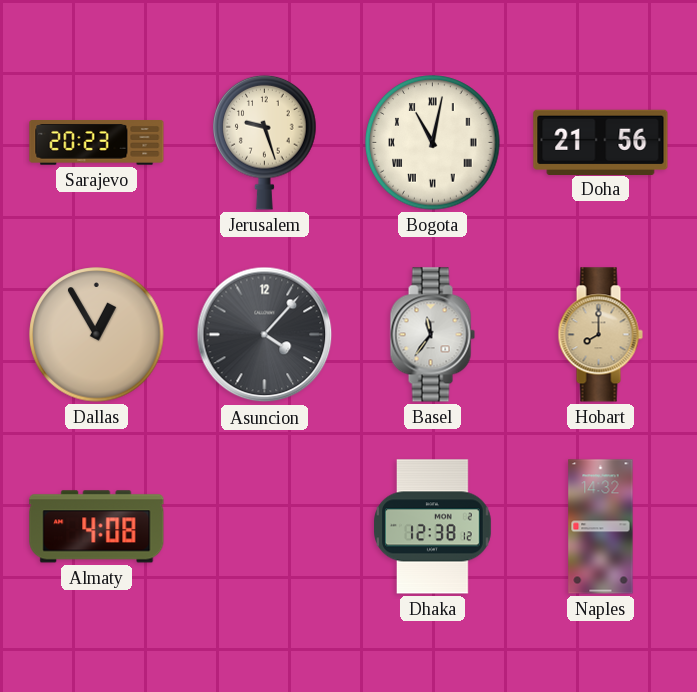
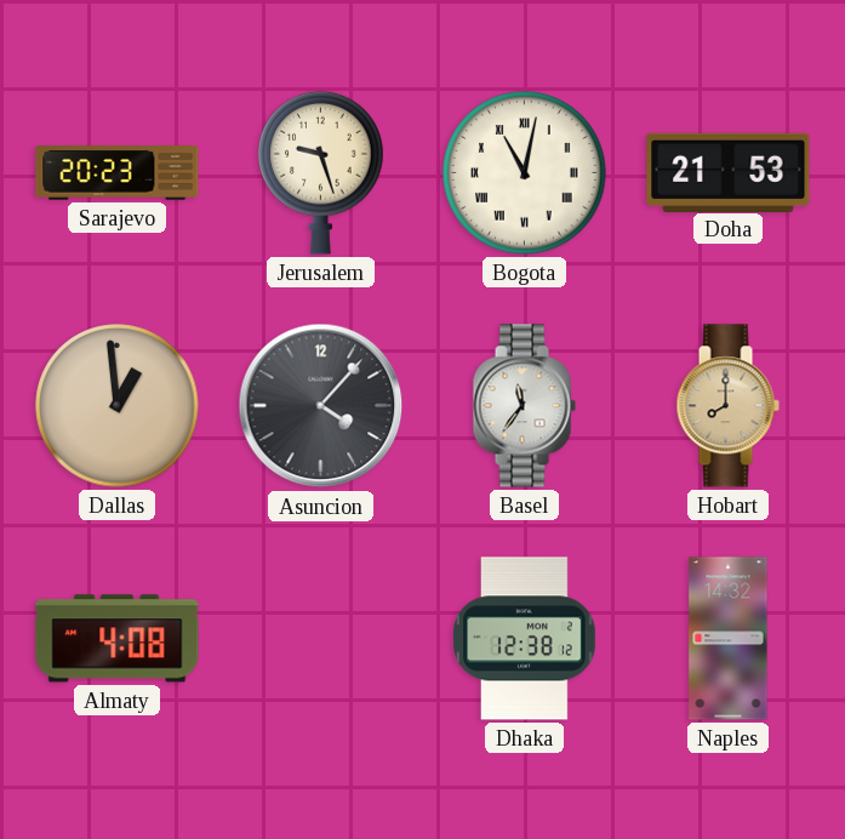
Doha: 21:56 -> 21:53 (729, 172)
Dallas: 12:55 -> 12:59 (118, 406)
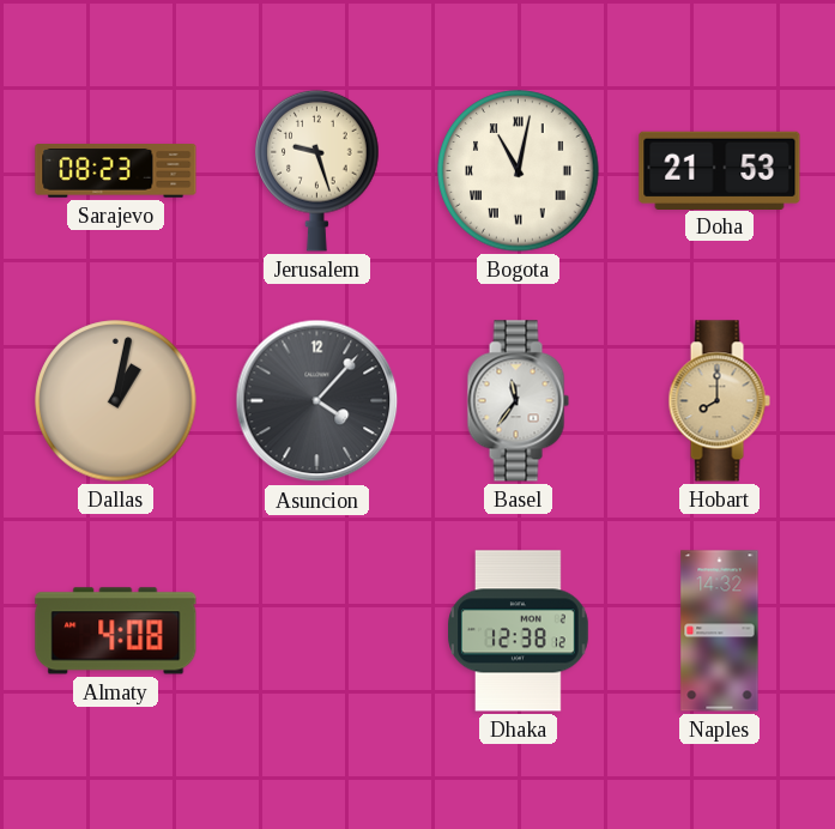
Sarajevo: 20:23 -> 08:23 (116, 171)
Dallas: 12:59 -> 1:02 (116, 401)
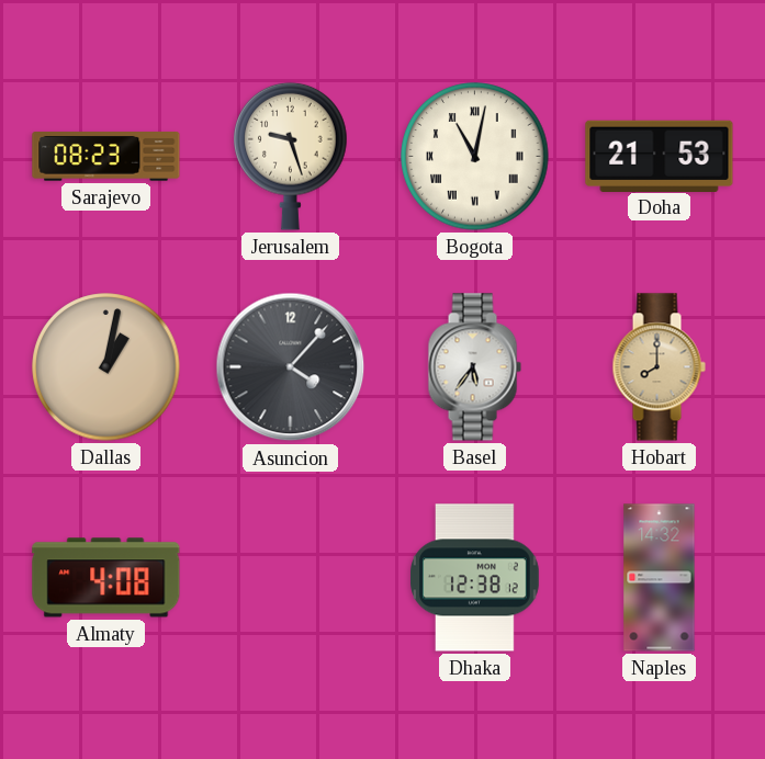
Basel: 11:36 -> 5:36 (474, 367)
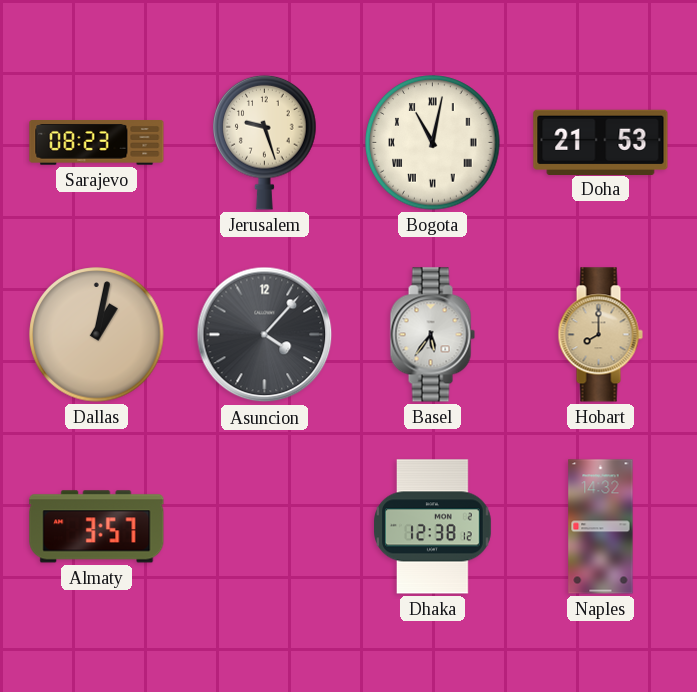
Almaty: 4:08 -> 3:57 (97, 527)
